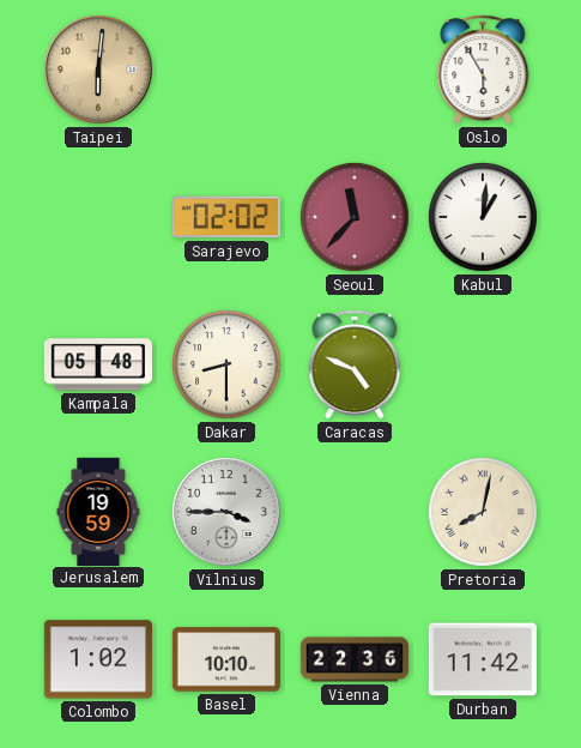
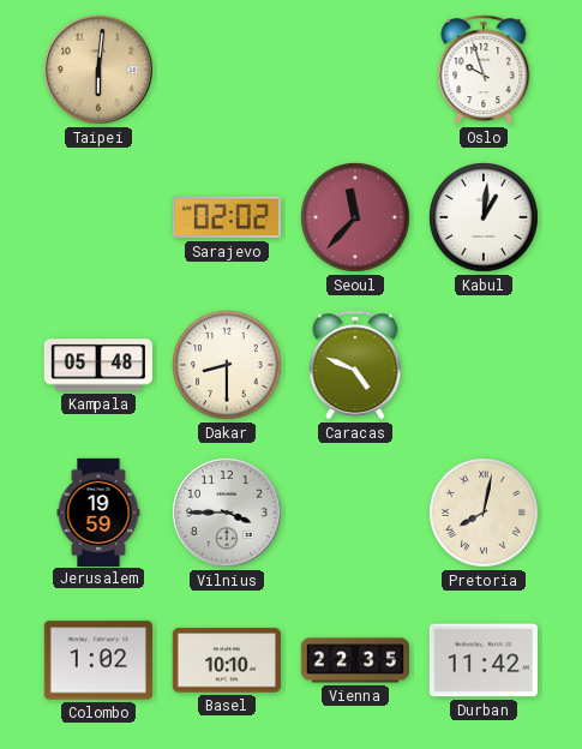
Oslo: 5:55 -> 9:57 (484, 70)
Vienna: 22:36 -> 22:35 (354, 660)
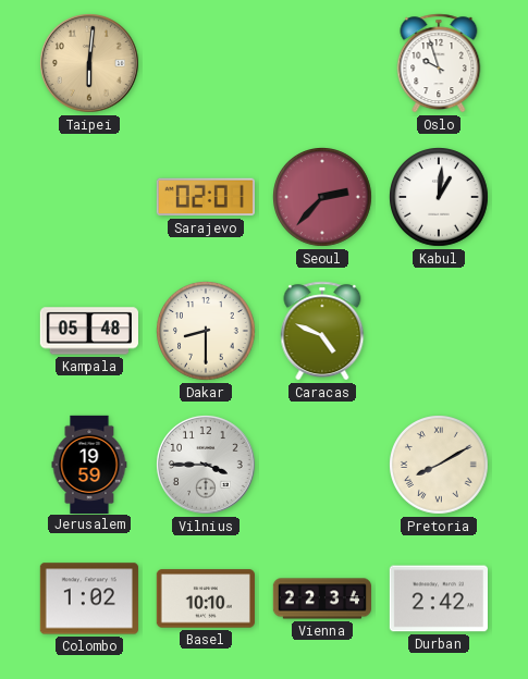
Sarajevo: 02:02 -> 02:01 (206, 197)
Seoul: 11:37 -> 2:37 (323, 198)
Pretoria: 8:02 -> 8:10 (440, 466)
Vienna: 22:35 -> 22:34 (321, 598)
Durban: 11:42 -> 2:42 (439, 598)
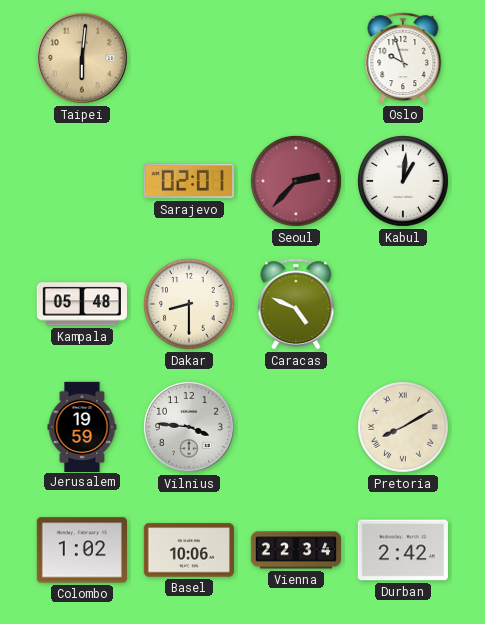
Vilnius: 3:45 -> 3:46 (190, 428)
Basel: 10:10 -> 10:06 (189, 550)
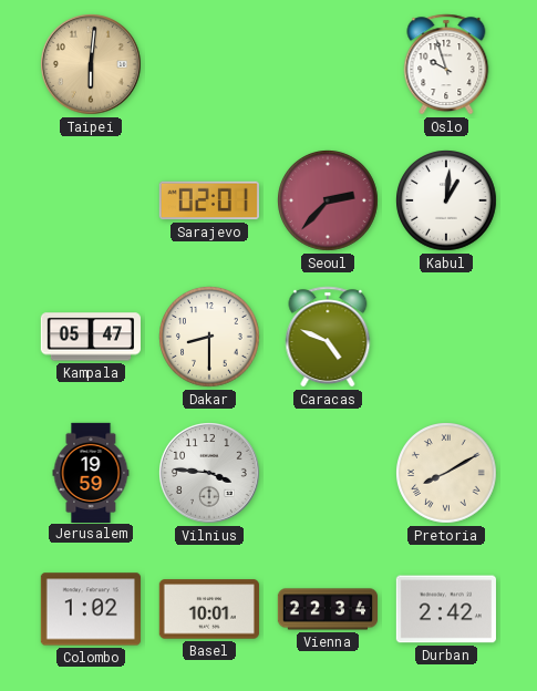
Kampala: 05:48 -> 05:47 (91, 337)
Basel: 10:06 -> 10:01 (209, 609)
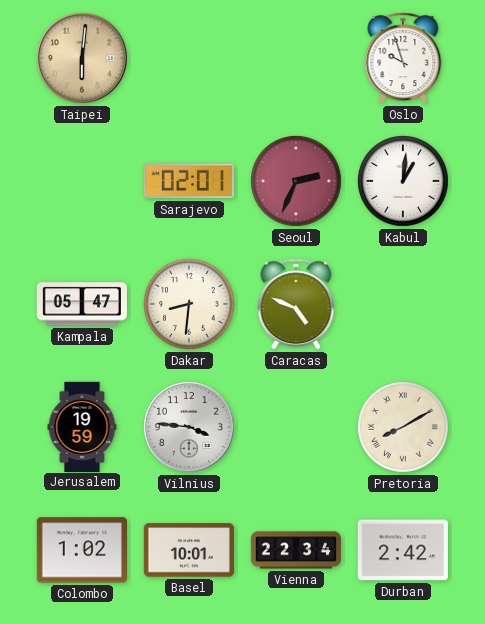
Seoul: 2:37 -> 2:34 (297, 182)
Dakar: 8:30 -> 8:31 (190, 305)
